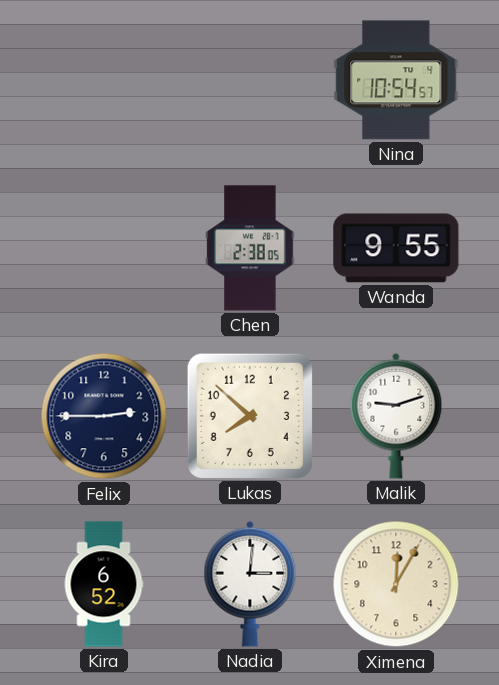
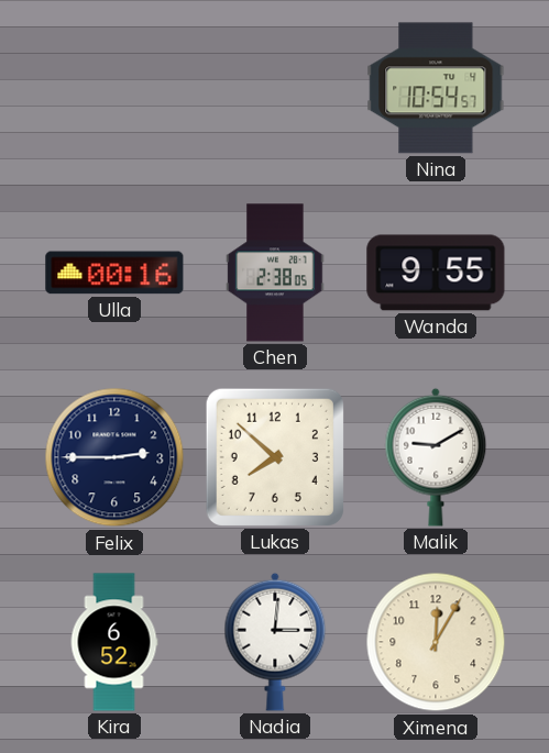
Ulla: none -> 00:16 (114, 273)
Malik: 9:12 -> 9:10 (436, 457)
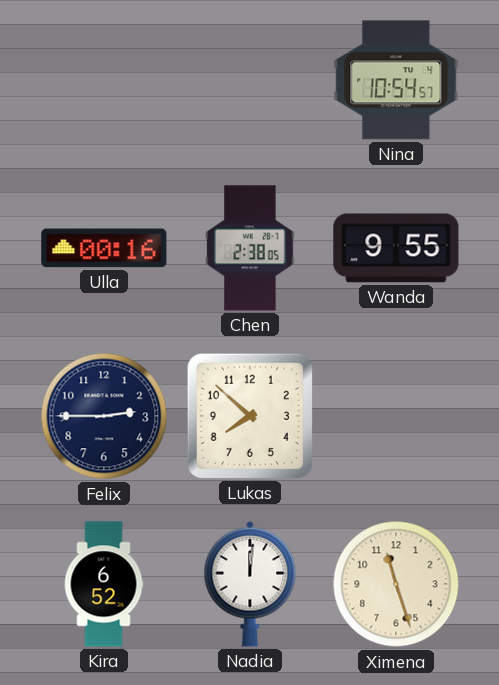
Malik: 9:10 -> none (436, 457)
Nadia: 3:01 -> 12:01 (250, 584)
Ximena: 12:05 -> 11:27 (396, 584)
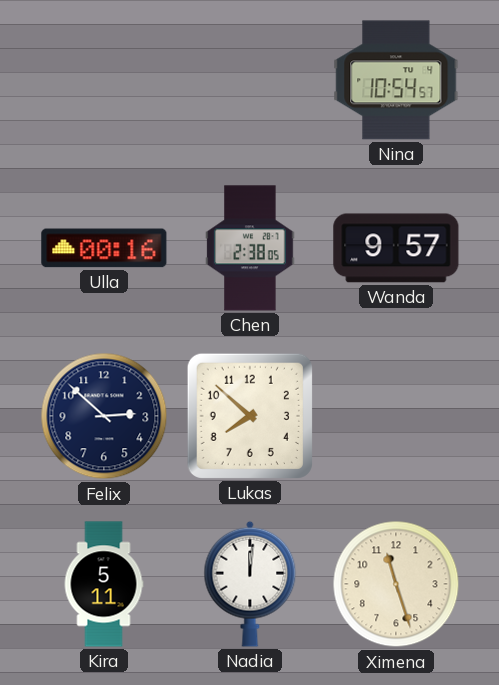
Wanda: 9:55 -> 9:57 (396, 248)
Felix: 2:45 -> 2:52 (104, 416)
Kira: 6:52 -> 5:11 (104, 584)
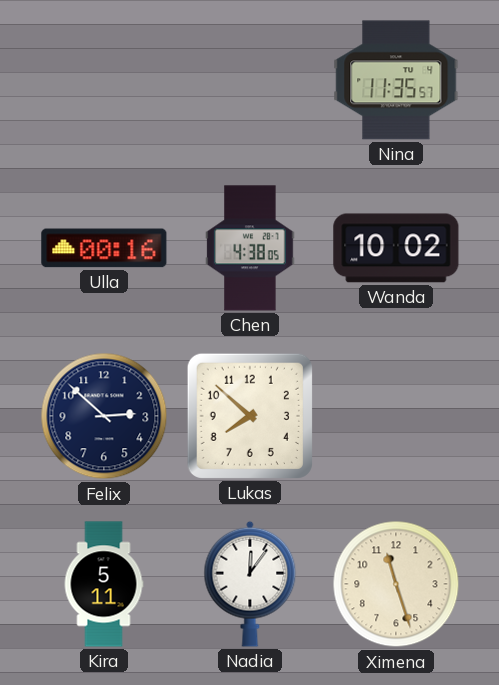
Nina: 10:54 -> 11:35 (396, 80)
Chen: 2:38 -> 4:38 (250, 248)
Wanda: 9:57 -> 10:02 (396, 248)
Nadia: 12:01 -> 12:06 (250, 584)
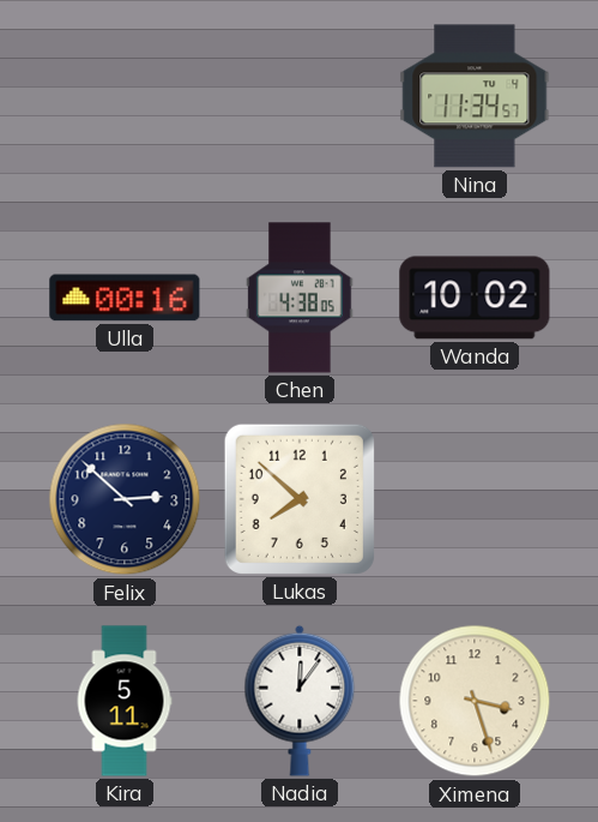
Nina: 11:35 -> 11:34 (475, 96)
Ximena: 11:27 -> 3:27 (475, 701)
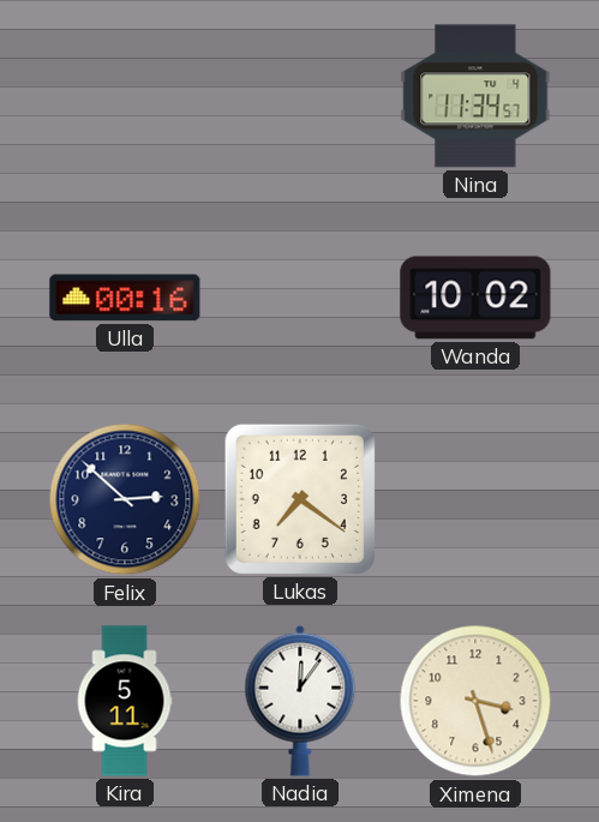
Chen: 4:38 -> none (300, 298)
Lukas: 7:52 -> 7:21 (300, 499)
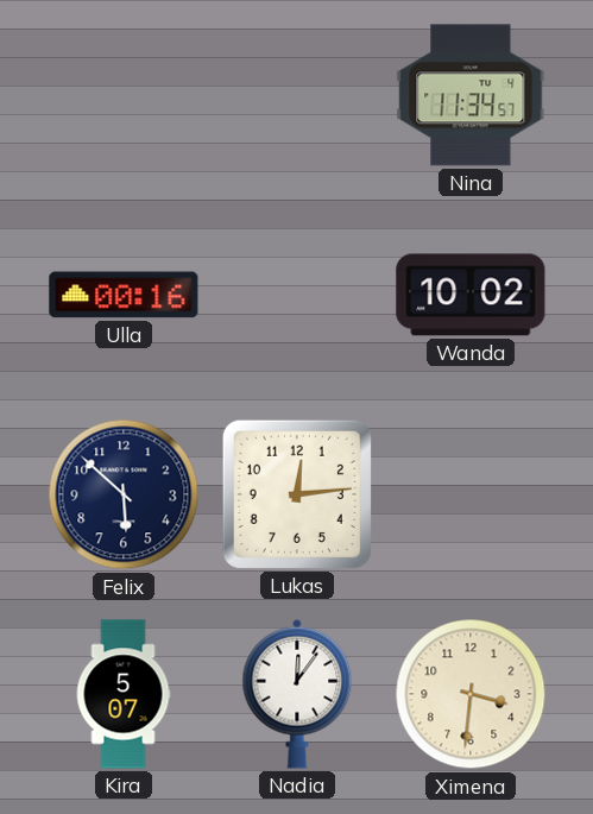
Felix: 2:52 -> 5:52 (124, 494)
Lukas: 7:21 -> 12:14 (297, 494)
Kira: 5:11 -> 5:07 (124, 694)
Ximena: 3:27 -> 3:31 (471, 694)
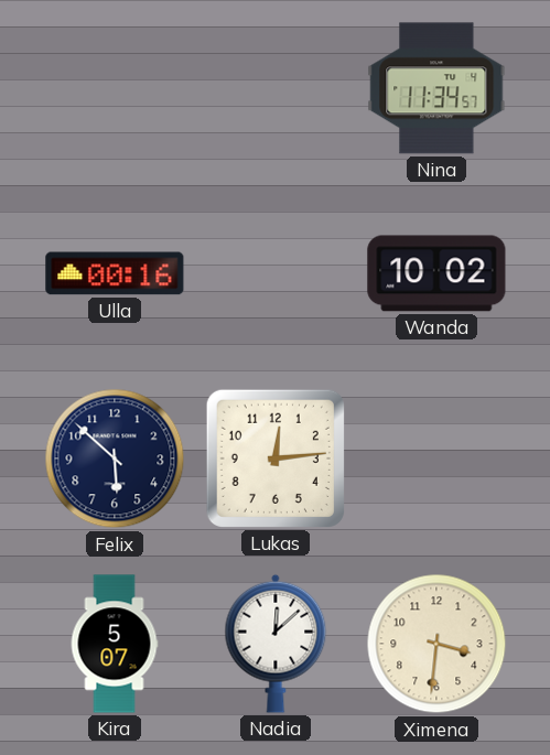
Nadia: 12:06 -> 12:08 (276, 644)
